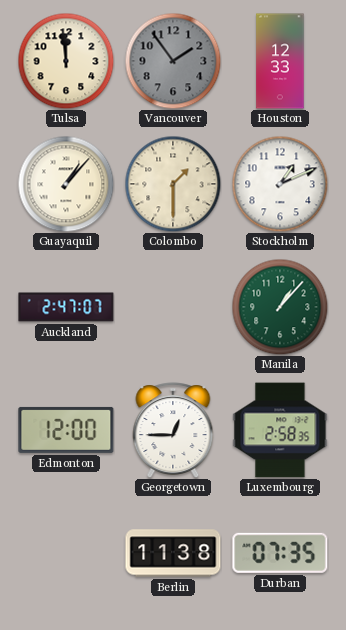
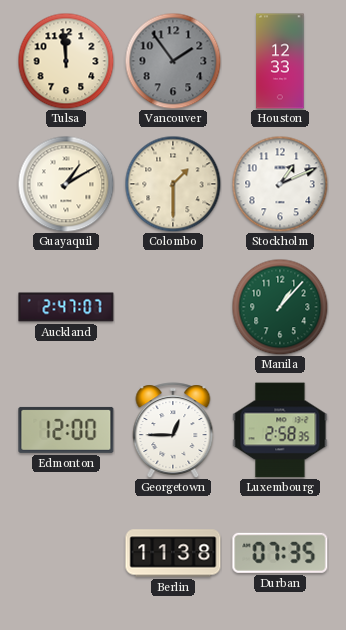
Guayaquil: 1:07 -> 1:10 (66, 184)
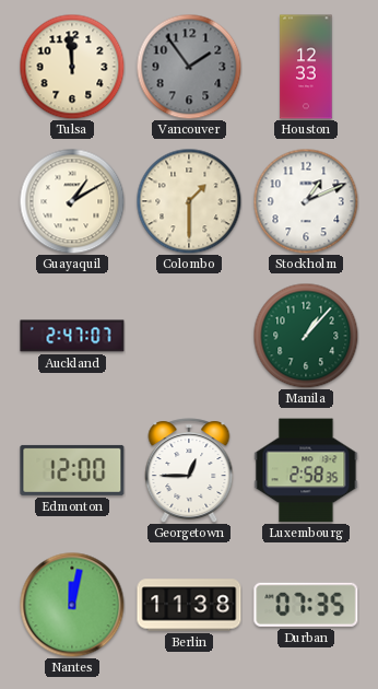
Nantes: none -> 12:02 (72, 605)
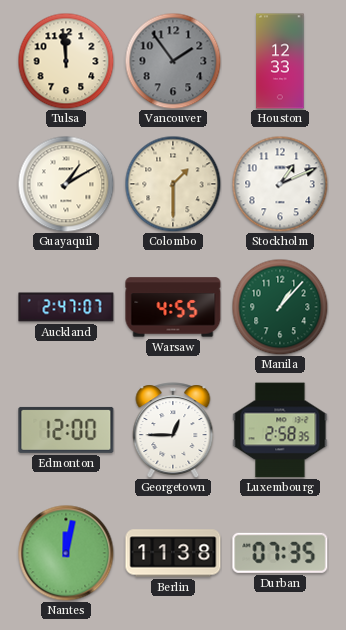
Warsaw: none -> 4:55 (173, 307)
